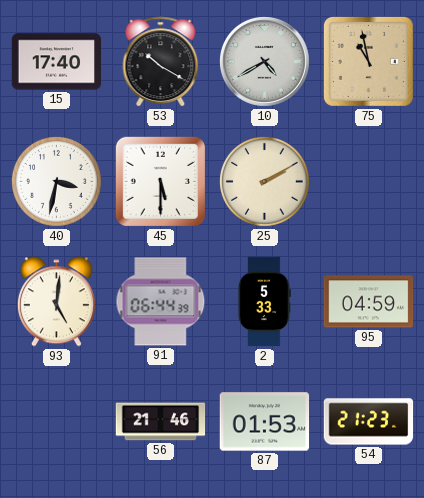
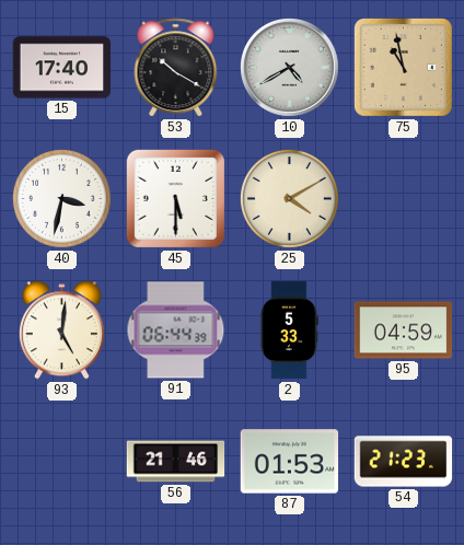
25: 2:10 -> 4:10 (290, 199)
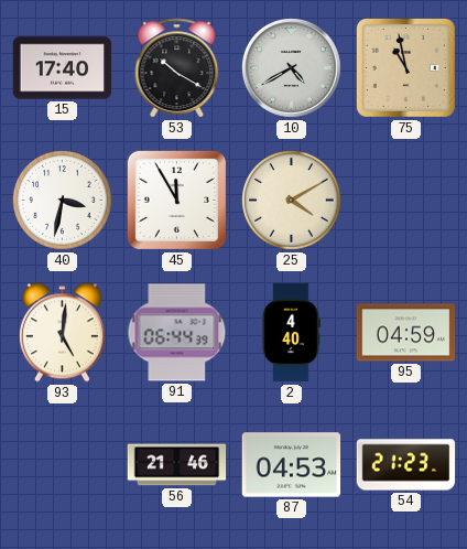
45: 5:30 -> 11:55 (176, 200)
2: 5:33 -> 4:40 (291, 333)
87: 01:53 -> 04:53 (292, 465)
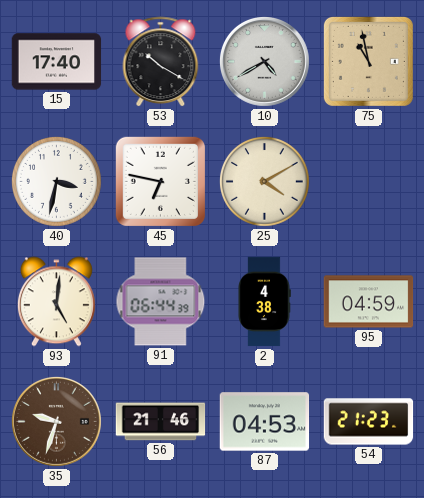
45: 11:55 -> 6:47 (160, 181)
2: 4:40 -> 4:38 (264, 302)
35: none -> 9:33 (56, 421)
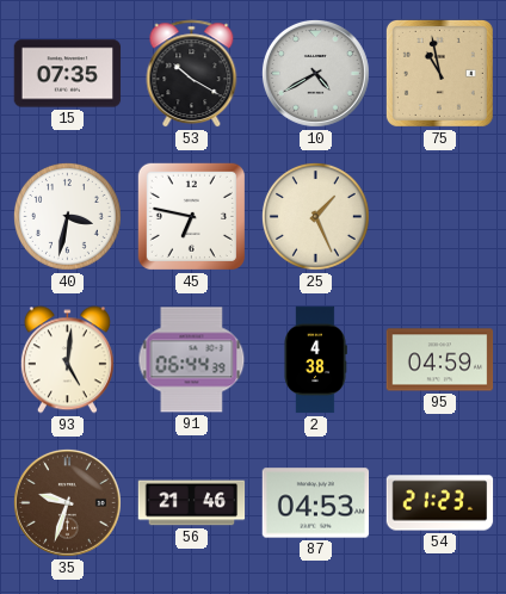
15: 17:40 -> 07:35 (68, 74)
25: 4:10 -> 1:26 (316, 217)
